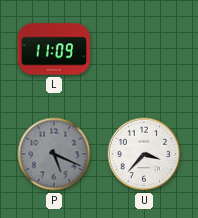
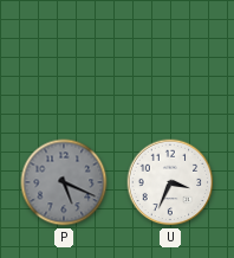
L: 11:09 -> none (54, 49)
U: 3:37 -> 3:34 (170, 182)
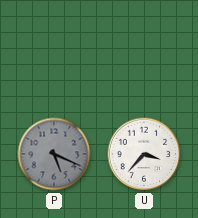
U: 3:34 -> 3:37 (144, 154)
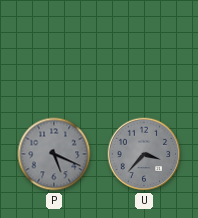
U dial: white -> grey (144, 154)
